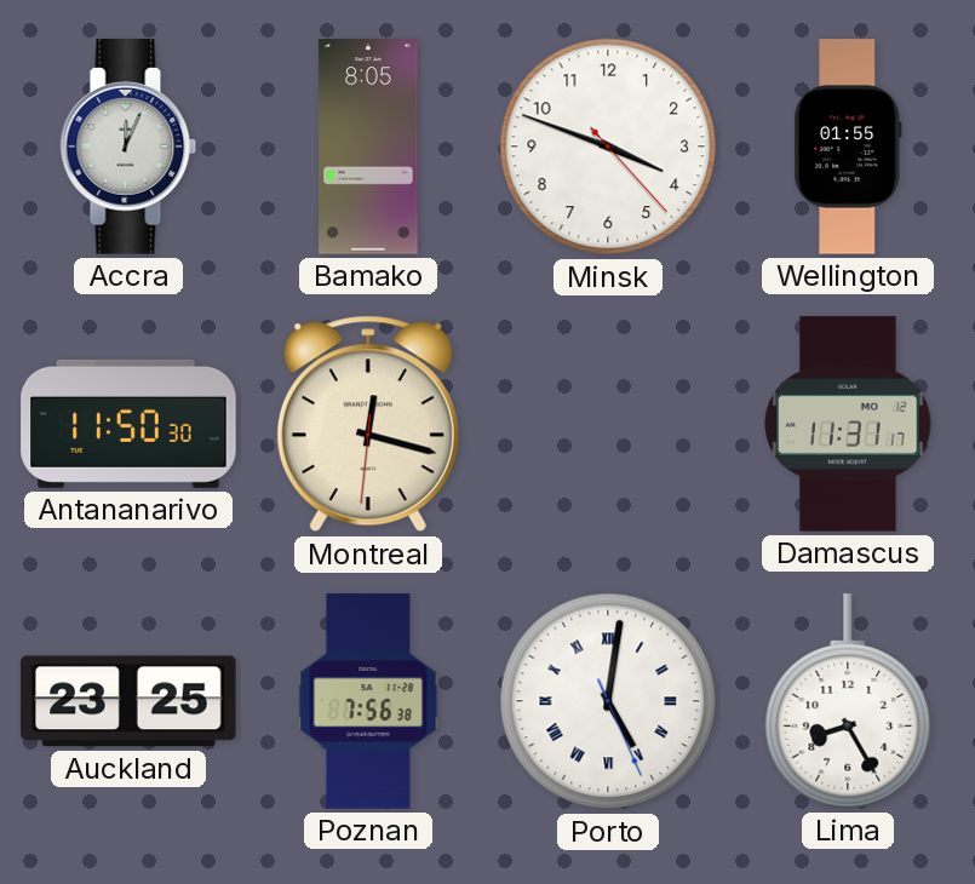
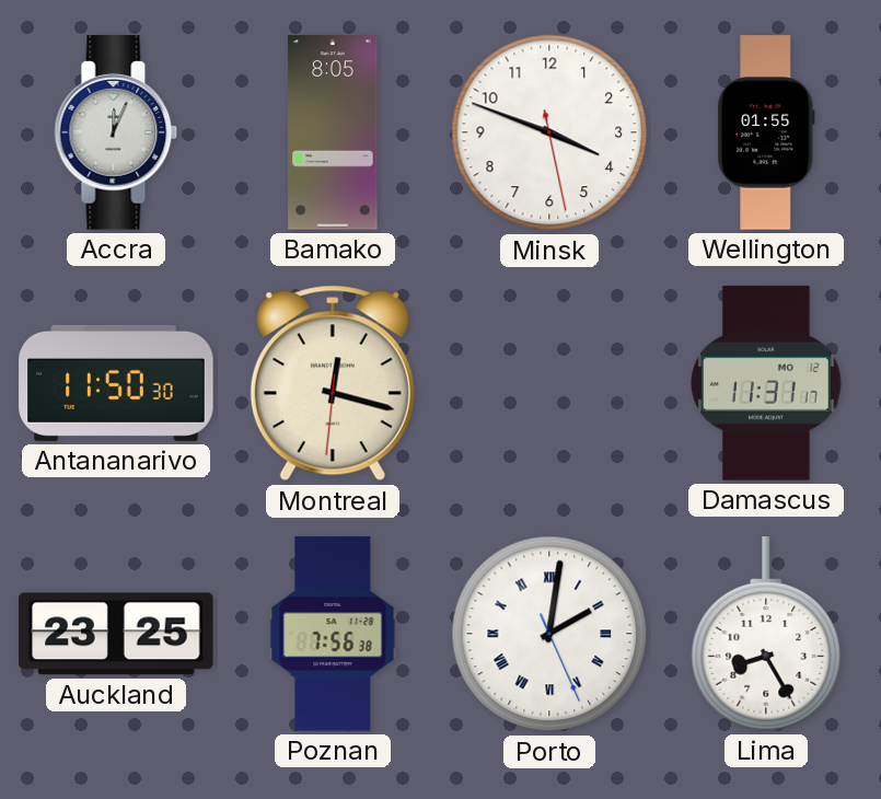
Minsk: 3:48:23 -> 3:48:28 (549, 132)
Porto: 5:01 -> 2:01 (549, 634)
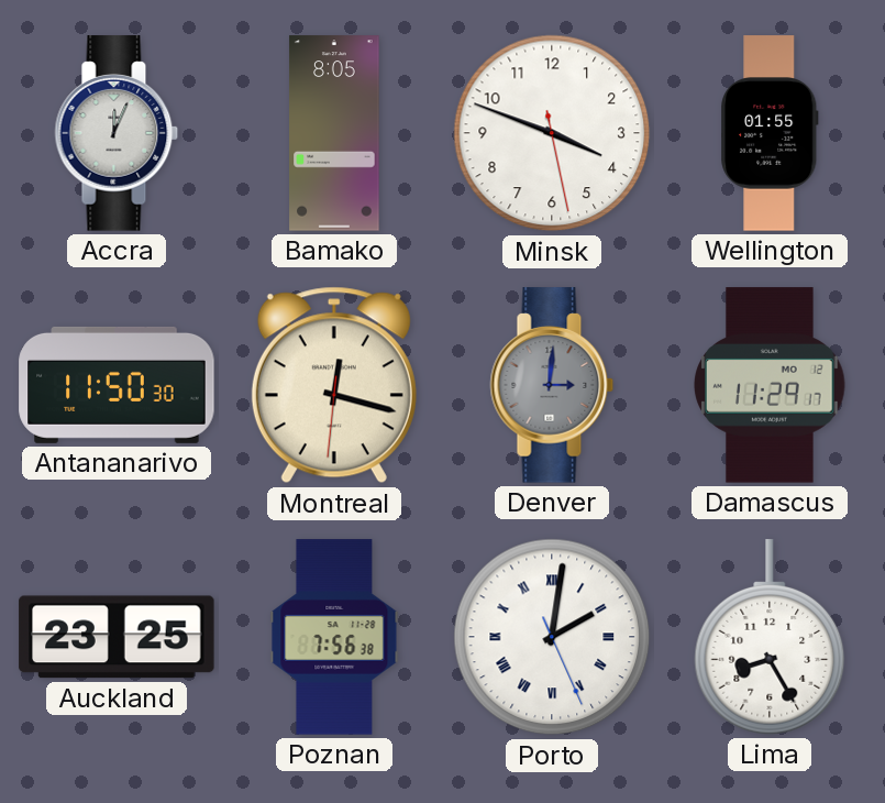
Denver: none -> 3:01 (552, 385)
Damascus: 11:31 -> 11:29 (770, 385)
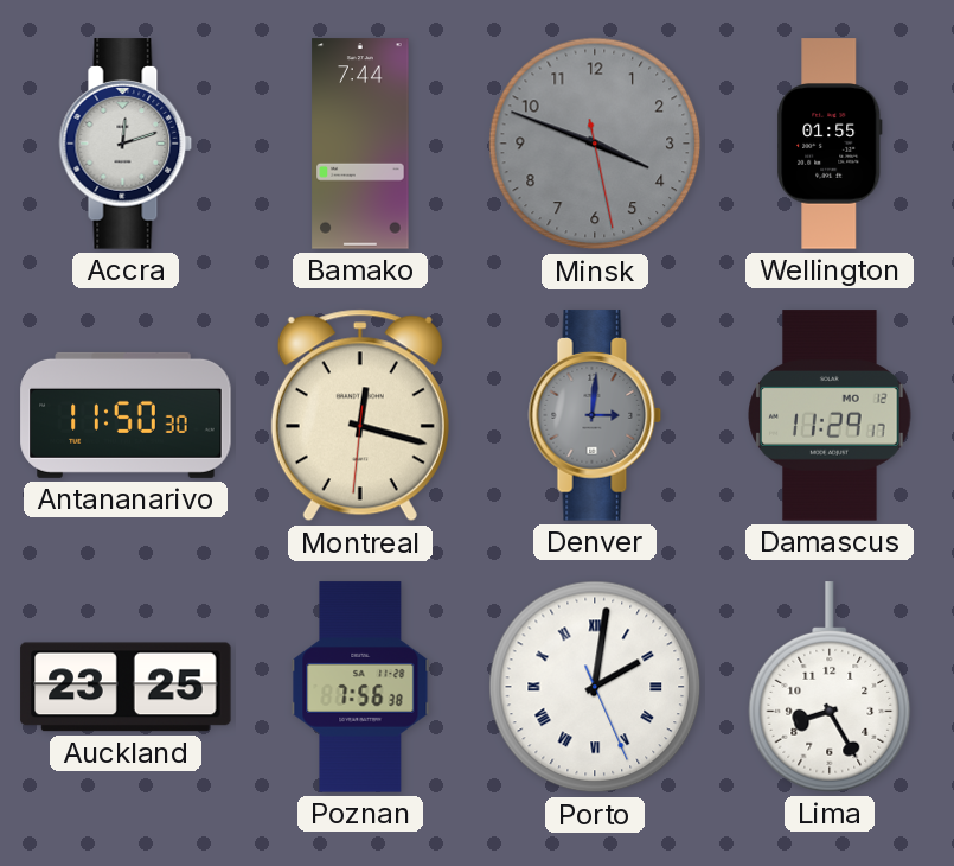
Accra: 12:04 -> 12:12 (126, 144)
Bamako: 8:05 -> 7:44 (360, 144)
Minsk dial: white -> grey (595, 144)
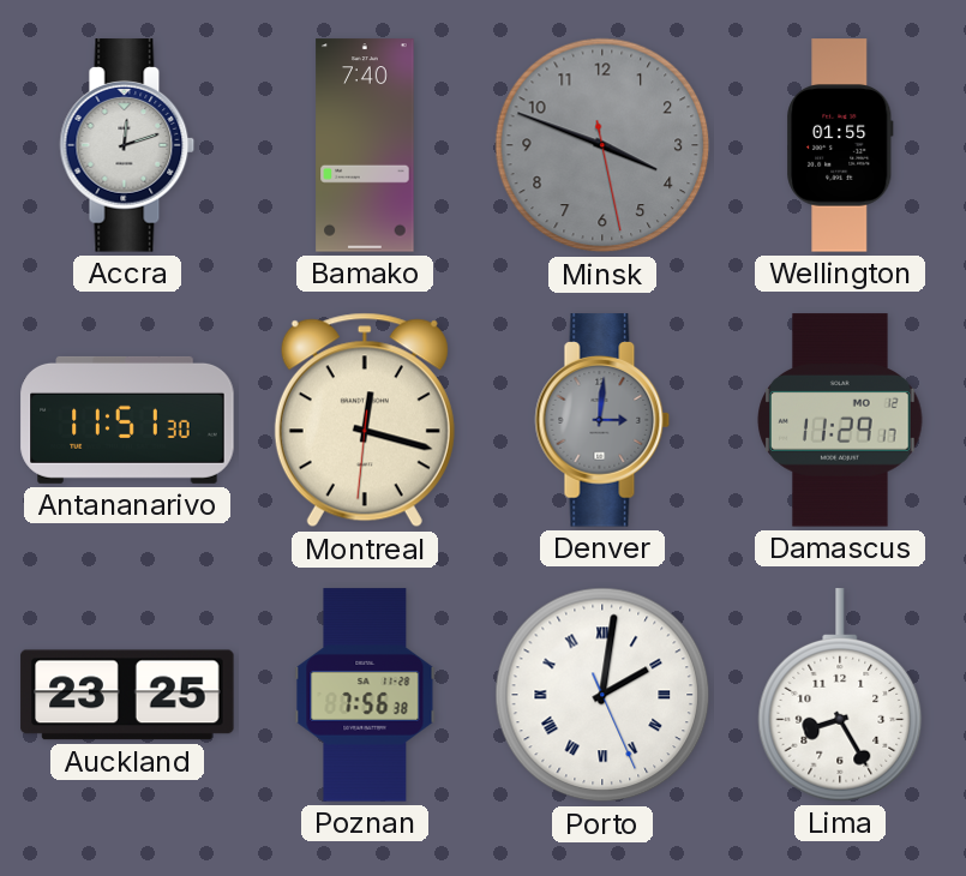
Bamako: 7:44 -> 7:40 (365, 145)
Antananarivo: 11:50 -> 11:51 (127, 420)
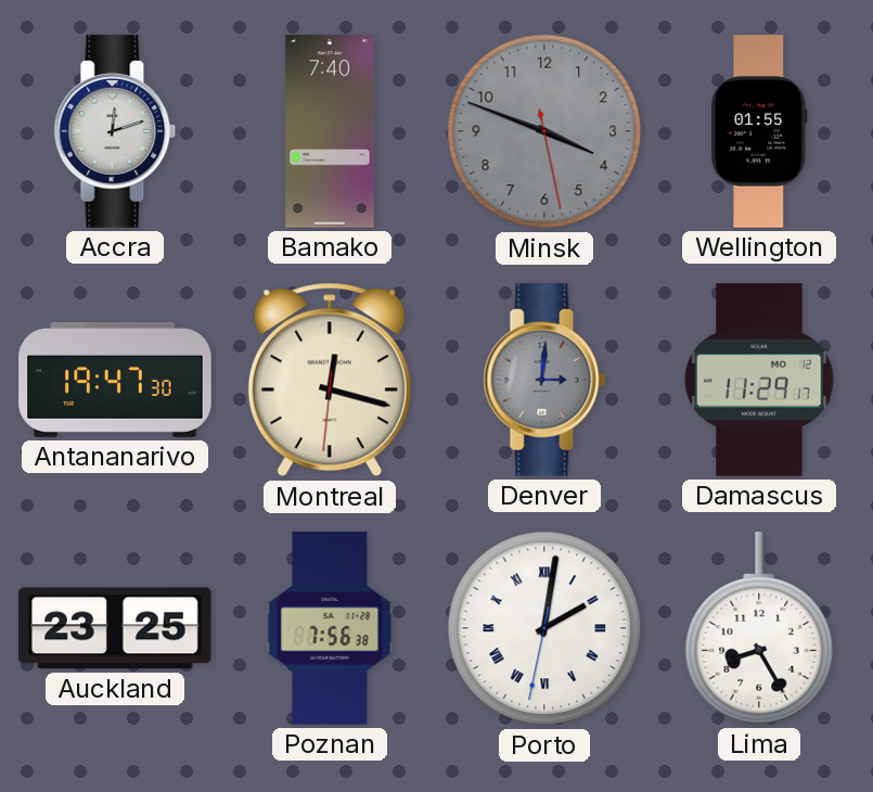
Antananarivo: 11:51 -> 19:47 (115, 380)
Porto: 2:01:26 -> 2:01:32 (544, 628)
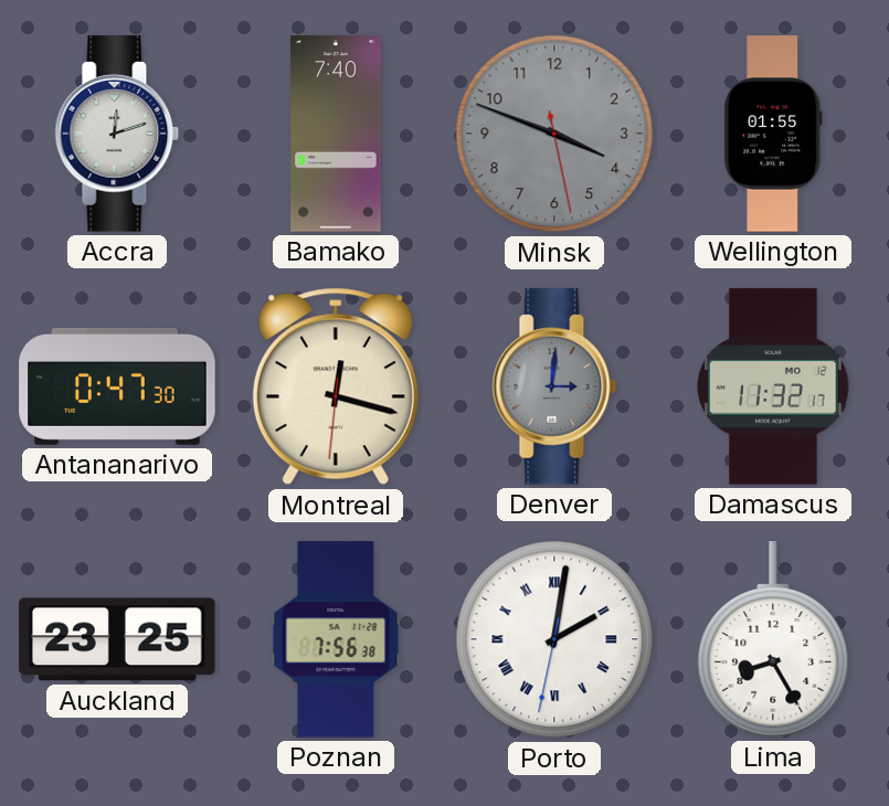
Antananarivo: 19:47 -> 0:47 (117, 386)
Damascus: 11:29 -> 11:32 (773, 386)
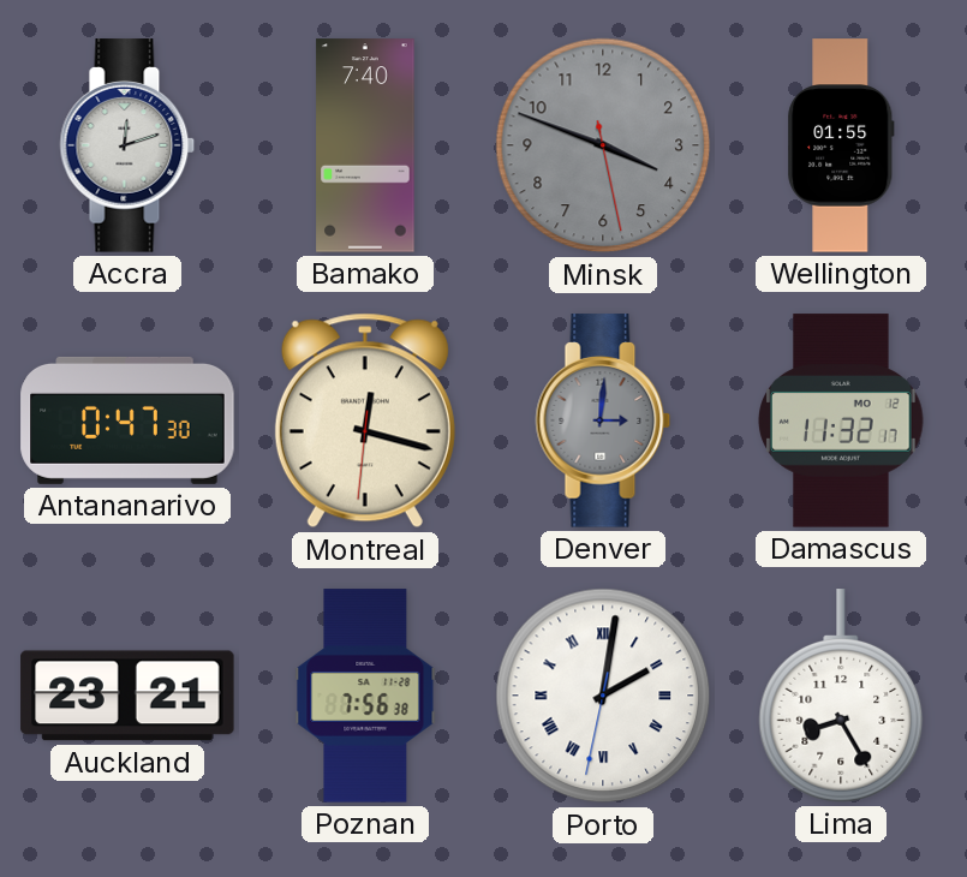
Auckland: 23:25 -> 23:21 (127, 696)
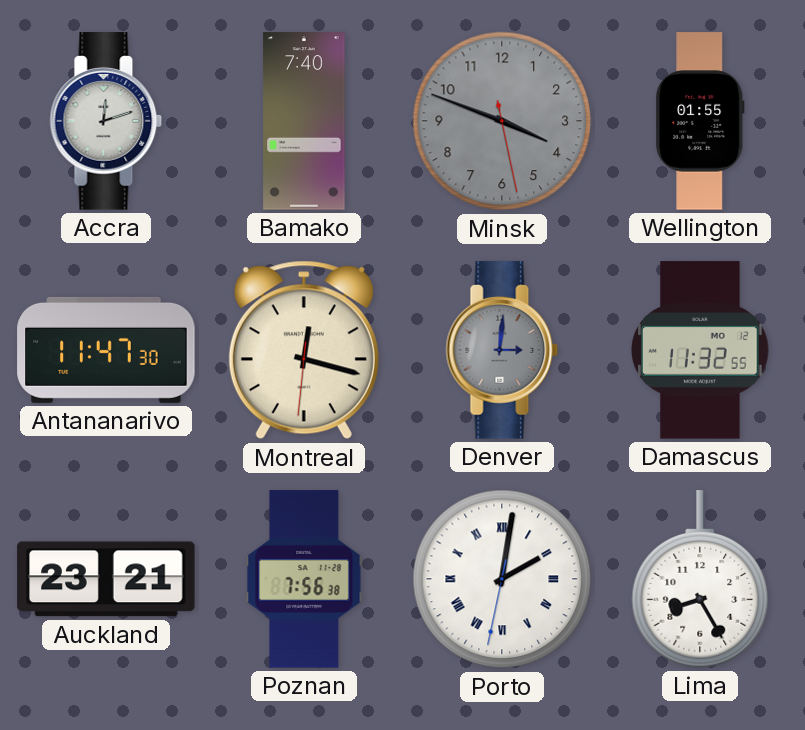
Antananarivo: 0:47 -> 11:47 (106, 350)
Damascus: 11:32:17 -> 11:32:55 (700, 350)
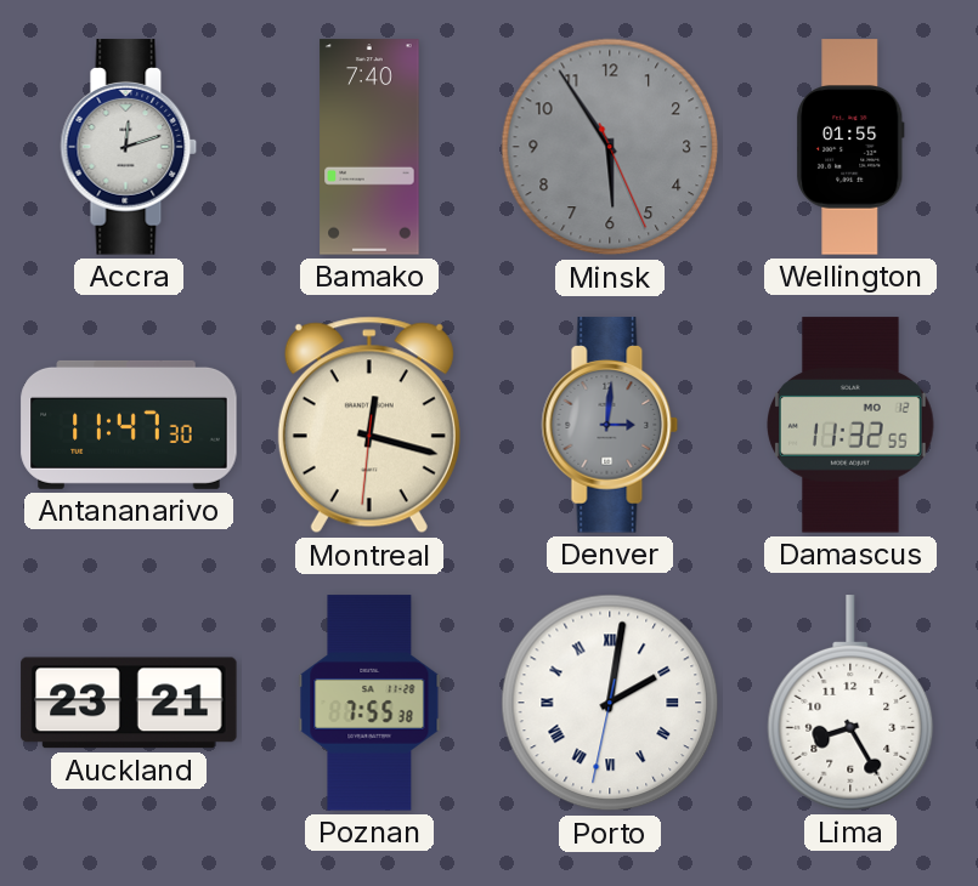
Minsk: 3:48 -> 5:54 (610, 147)
Poznan: 7:56 -> 7:55 (369, 703)
